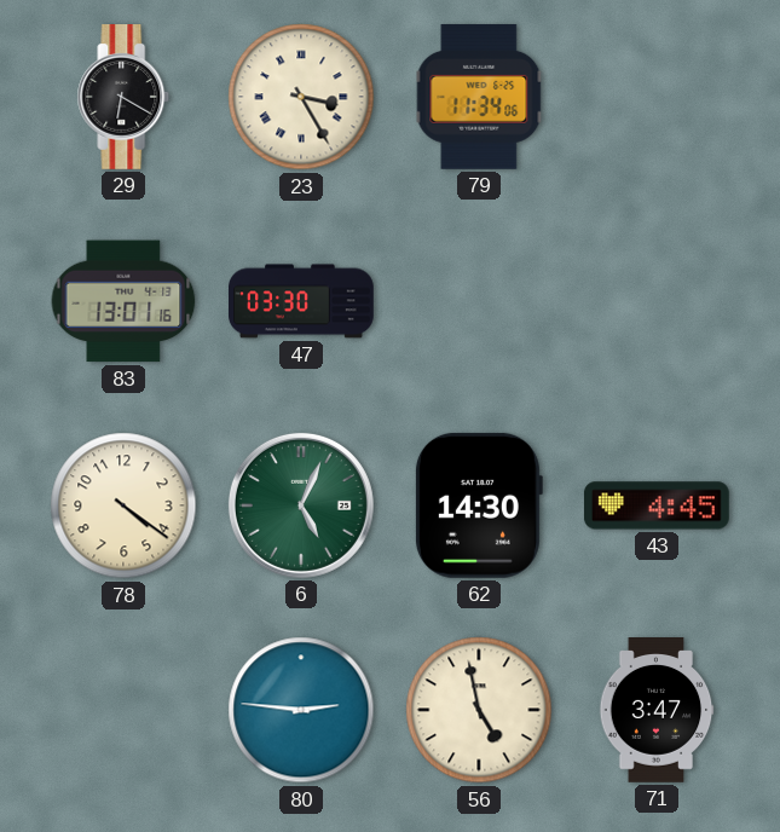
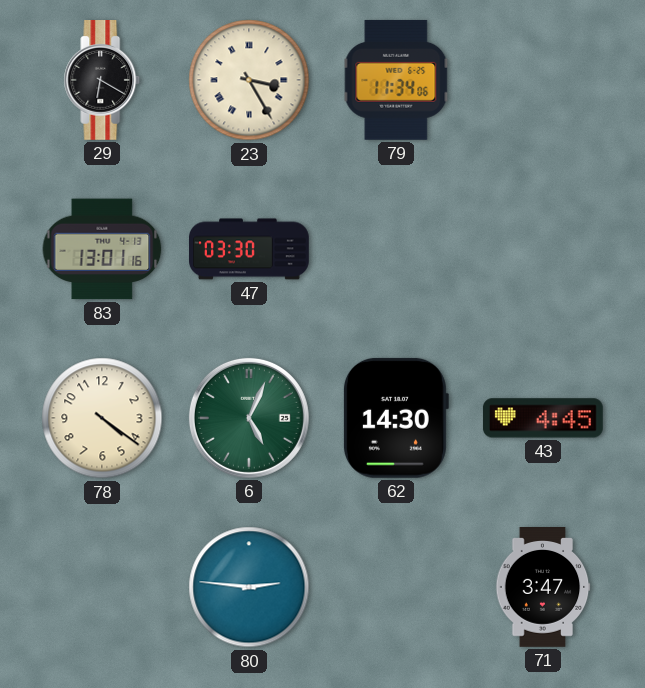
56: 4:58 -> none (479, 710)
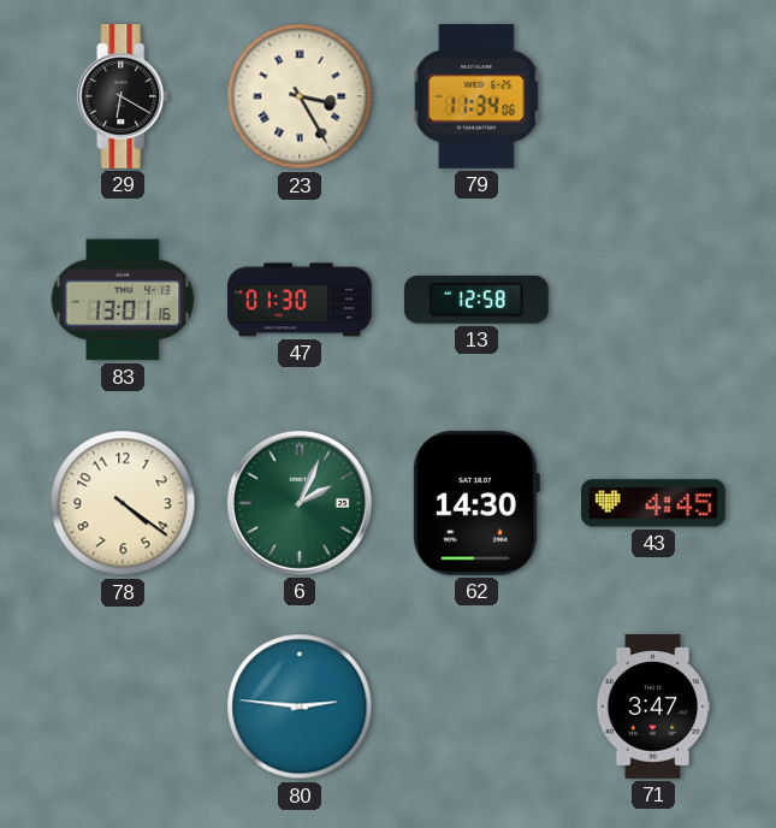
47: 03:30 -> 01:30 (301, 300)
13: none -> 12:58 (476, 300)
6: 5:04 -> 2:04 (300, 503)
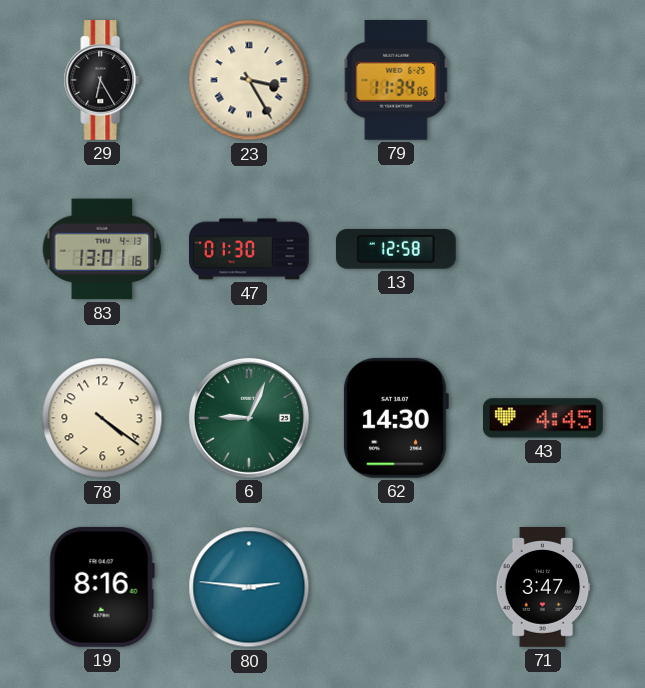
29: 6:20 -> 6:25 (102, 81)
6: 2:04 -> 9:04 (249, 418)
19: none -> 8:16 (102, 587)
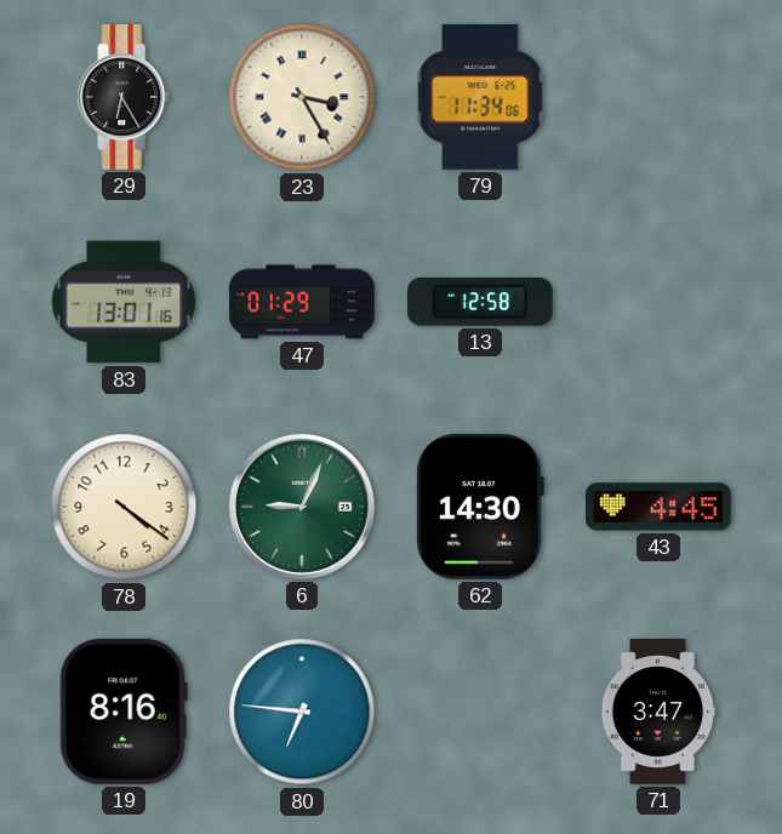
47: 01:30 -> 01:29 (303, 302)
80: 2:46 -> 6:46 (302, 712)
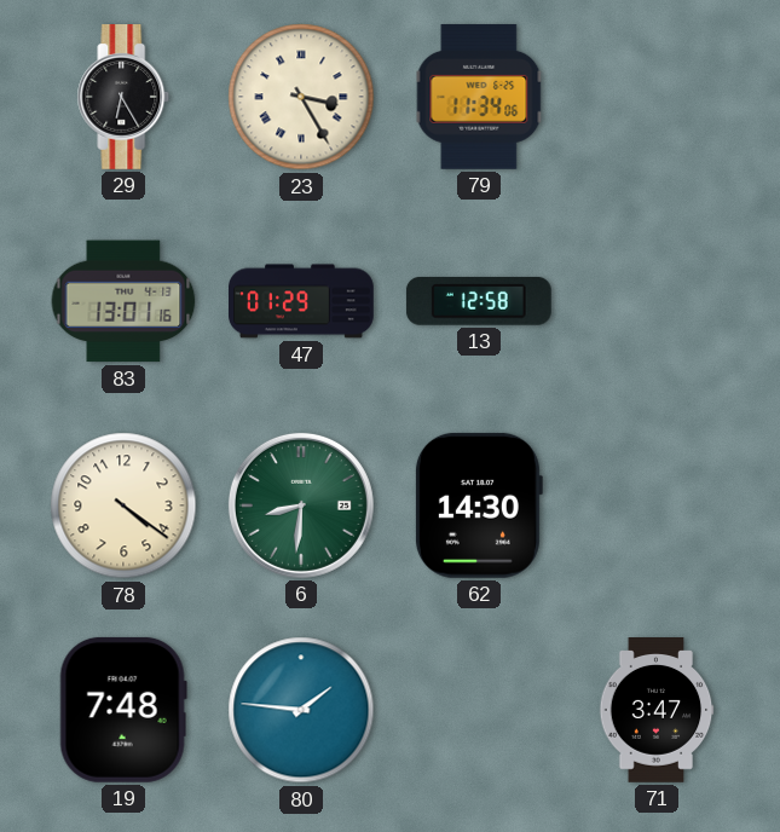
6: 9:04 -> 8:31 (301, 505)
43: 4:45 -> none (658, 507)
19: 8:16 -> 7:48 (123, 710)
80: 6:46 -> 1:46 (301, 710)
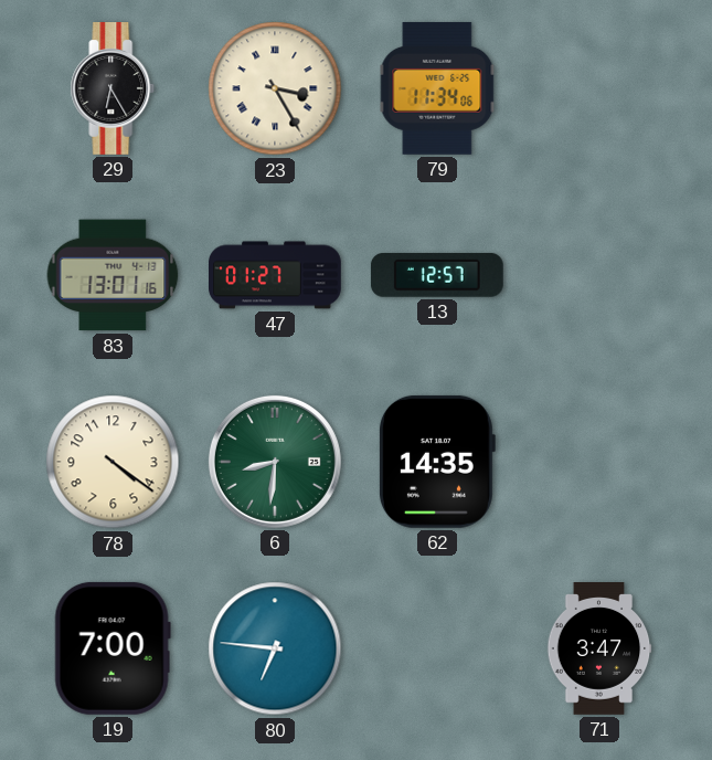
47: 01:29 -> 01:27 (276, 275)
13: 12:58 -> 12:57 (437, 275)
62: 14:30 -> 14:35 (436, 462)
19: 7:48 -> 7:00 (113, 648)
80: 1:46 -> 6:46 (275, 648)
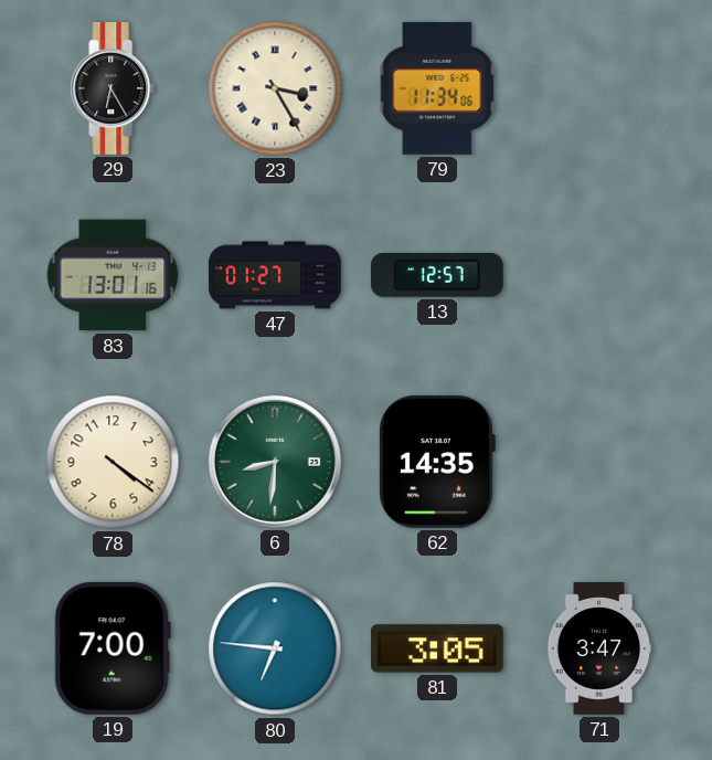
81: none -> 3:05 (437, 648)
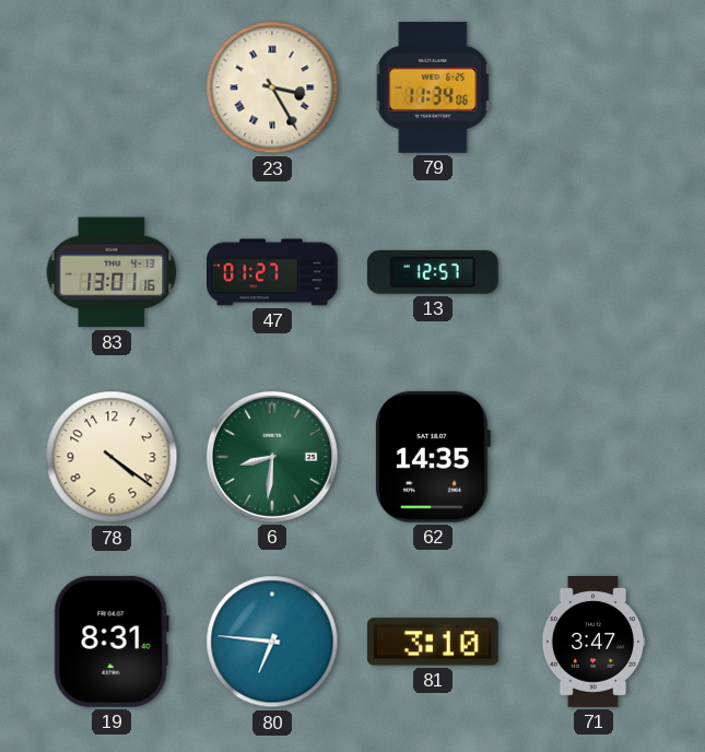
29: 6:25 -> none (113, 89)
19: 7:00 -> 8:31 (111, 642)
81: 3:05 -> 3:10 (433, 642)
